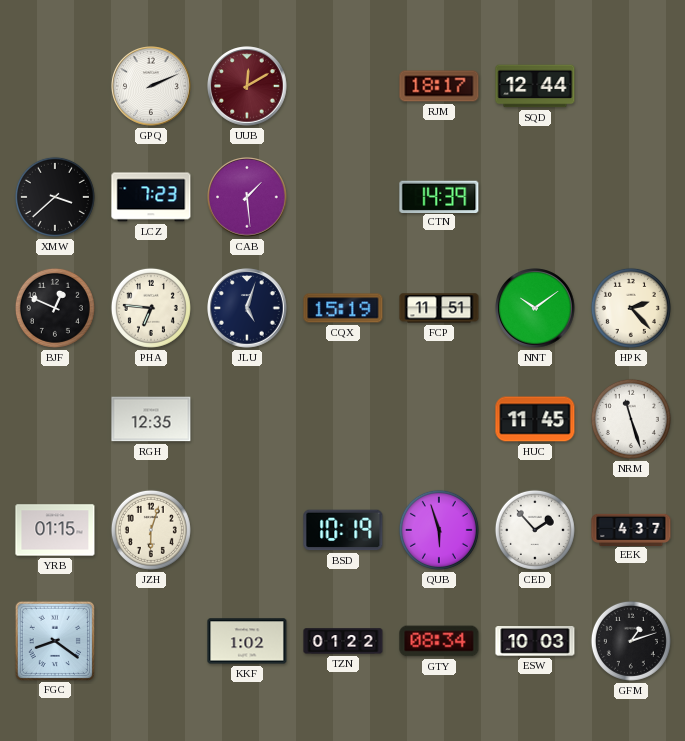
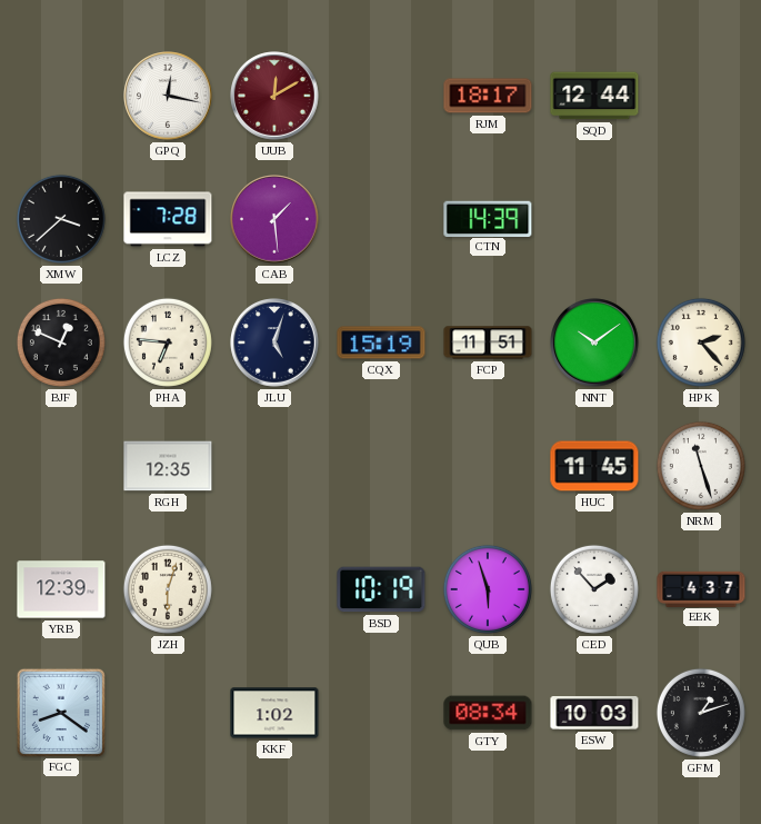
GPQ: 2:11 -> 12:17 (168, 96)
LCZ: 7:23 -> 7:28 (168, 219)
YRB: 01:15 -> 12:39 (61, 589)
TZN: 01:22 -> none (343, 641)
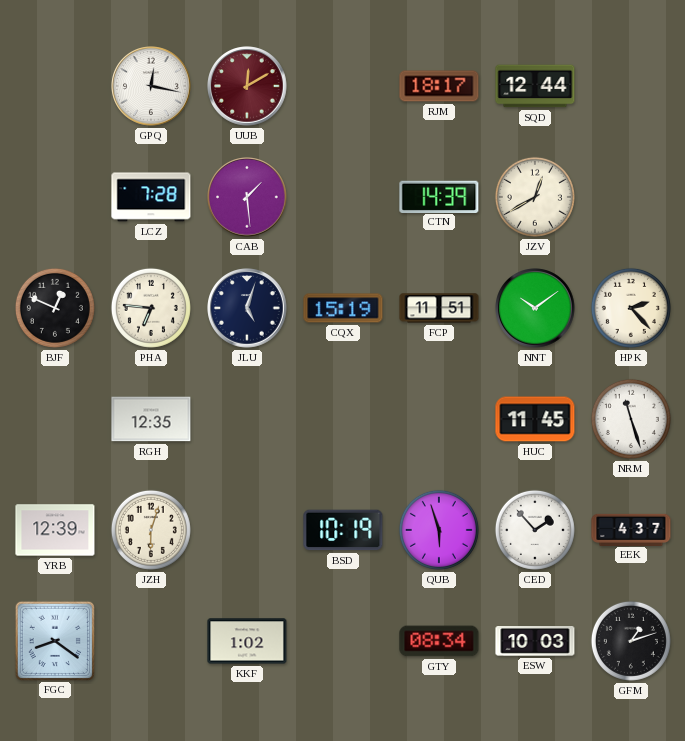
XMW: 3:38 -> none (61, 219)
JZV: none -> 12:40 (535, 197)
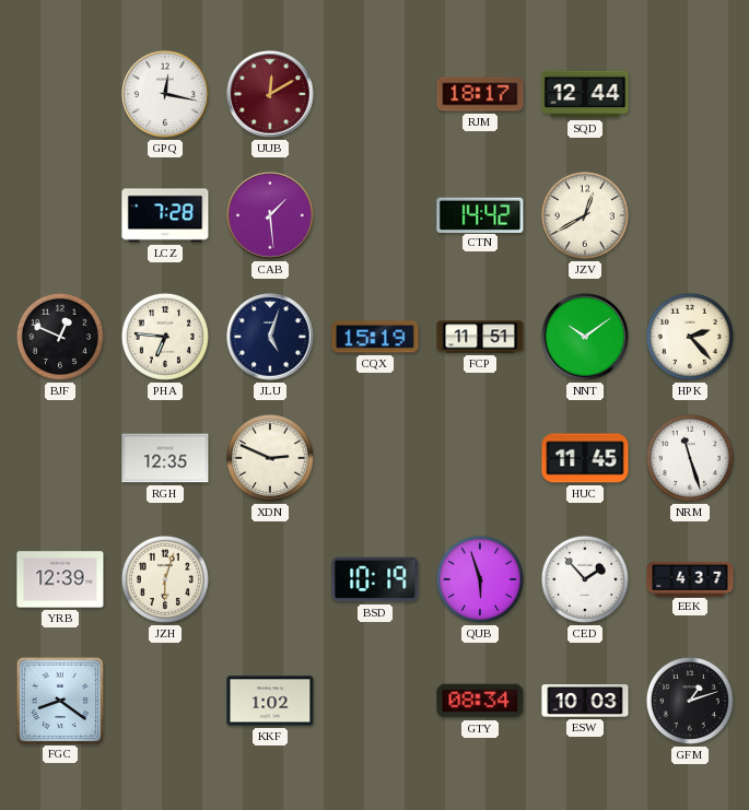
CTN: 14:39 -> 14:42 (480, 214)
XDN: none -> 2:49 (270, 458)
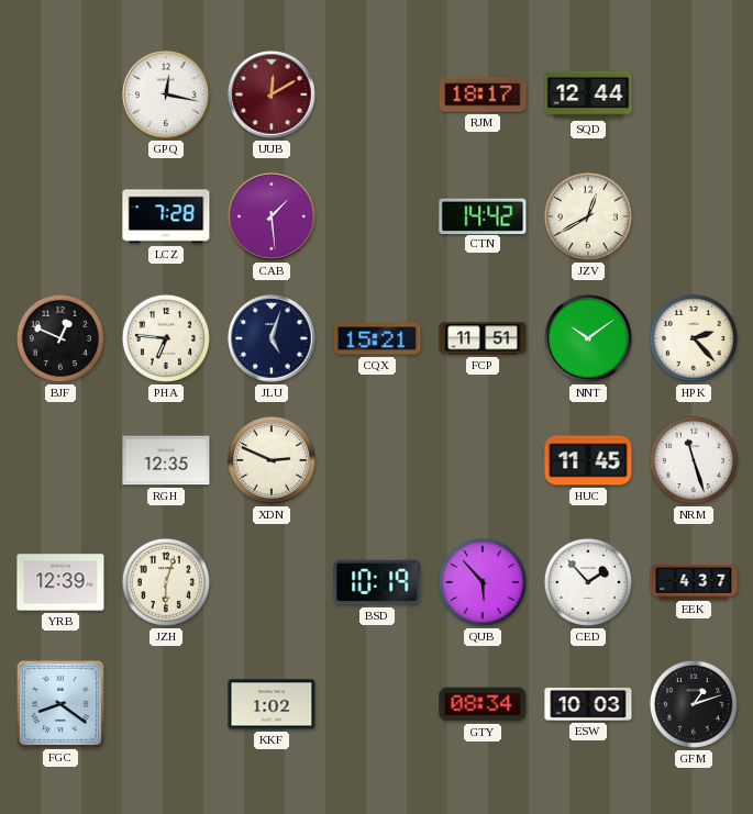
CQX: 15:19 -> 15:21 (377, 338)
QUB: 5:57 -> 5:53 (483, 582)
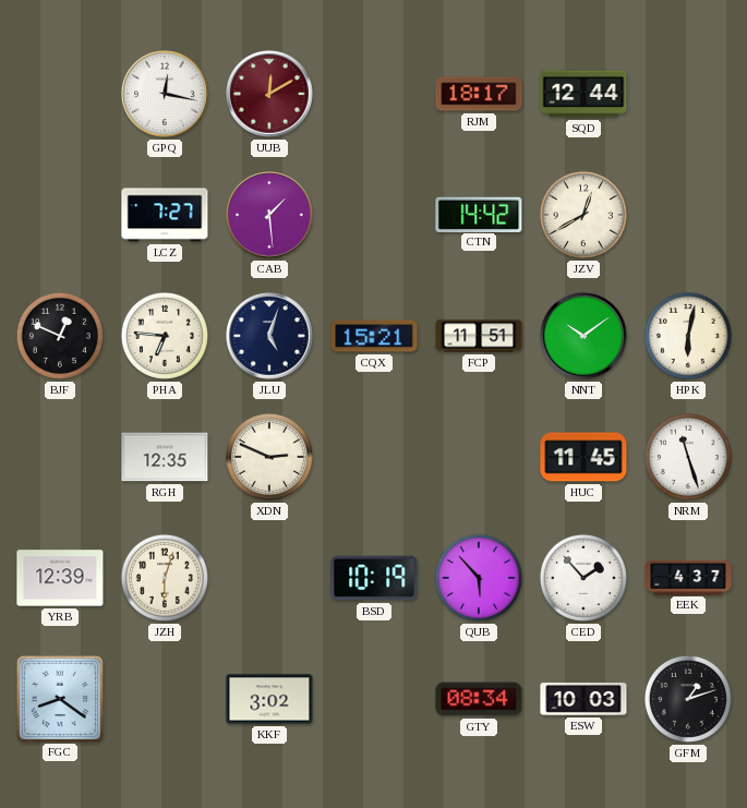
LCZ: 7:28 -> 7:27 (165, 215)
HPK: 2:23 -> 6:02 (688, 336)
KKF: 1:02 -> 3:02 (269, 699)
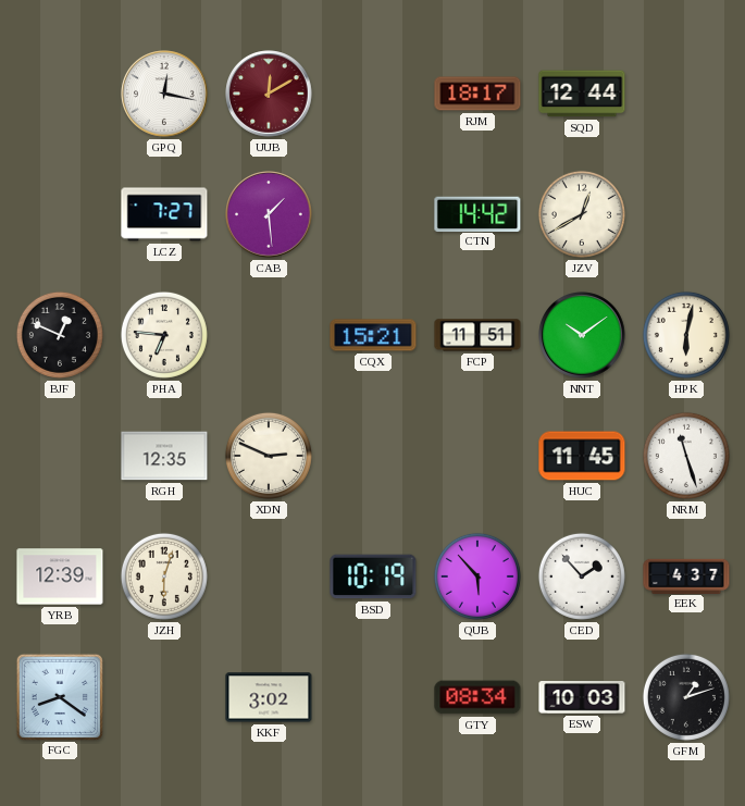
JLU: 5:03 -> none (269, 336)
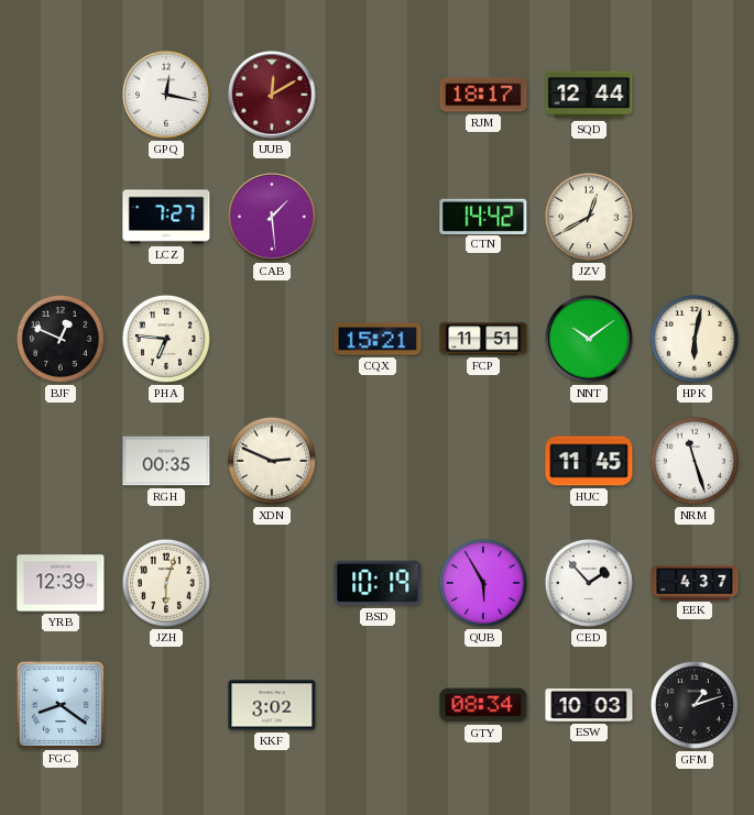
RGH: 12:35 -> 00:35 (166, 461)
QUB: 5:53 -> 5:55 (483, 583)
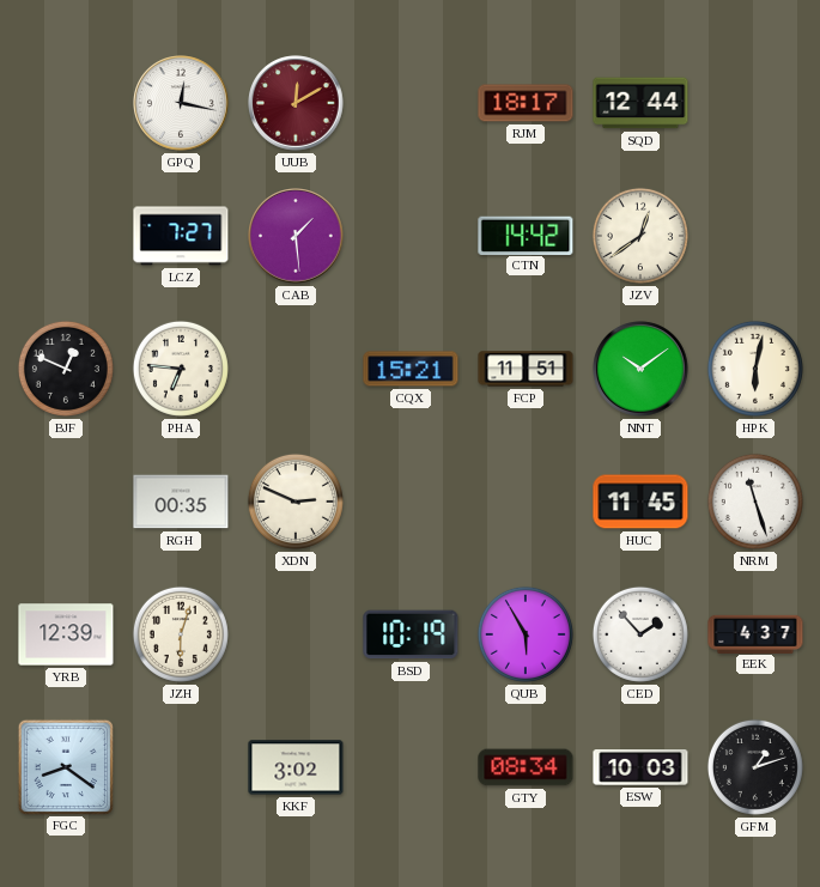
JZV: 12:40 -> 12:39 (640, 236)
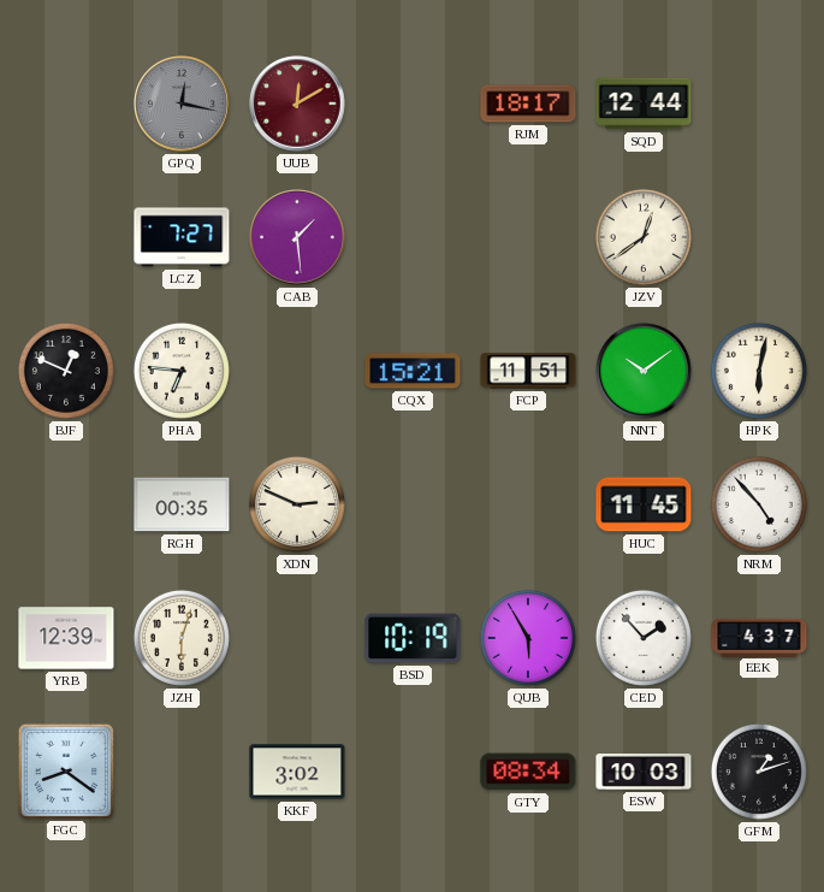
GPQ dial: white -> grey (182, 104)
CTN: 14:42 -> none (526, 235)
NRM: 11:27 -> 4:53 (759, 504)
